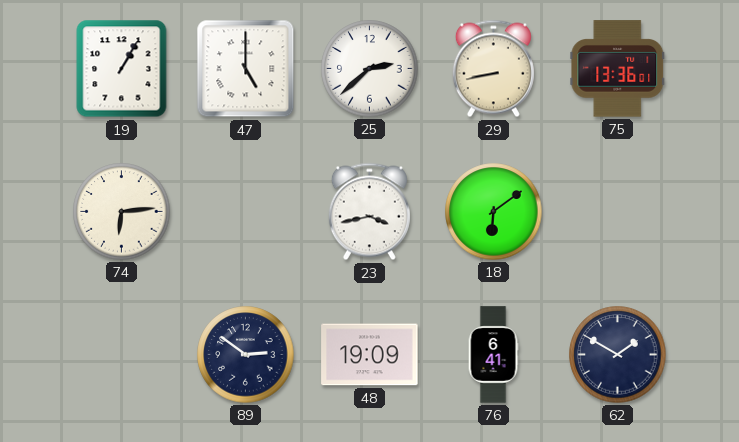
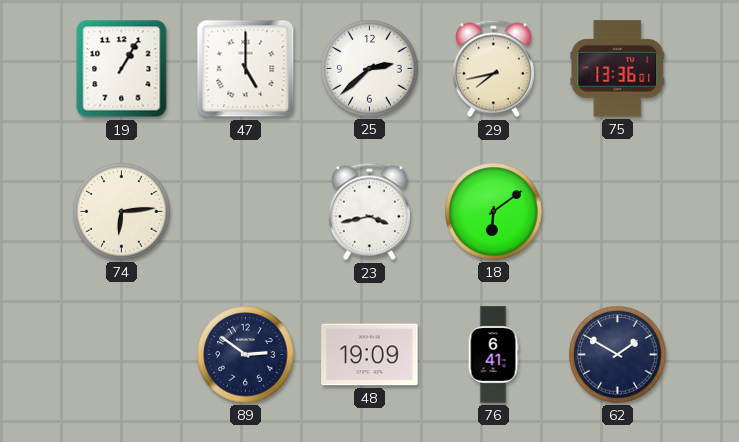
29: 8:43 -> 7:43 (493, 69)
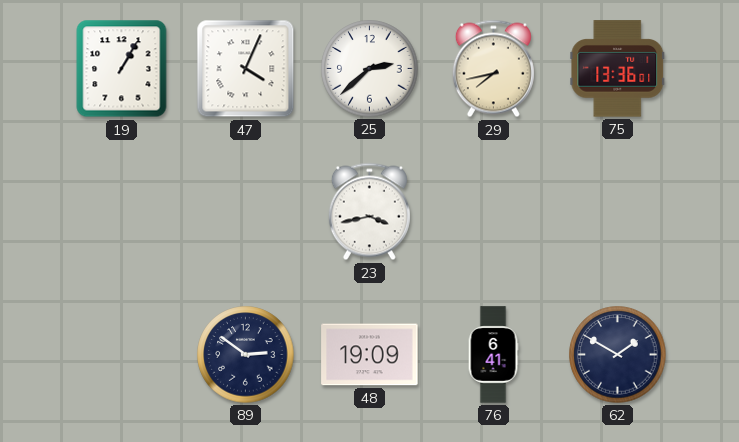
47: 5:00 -> 4:04 (246, 69)
74: 6:14 -> none (122, 212)
18: 6:09 -> none (494, 212)
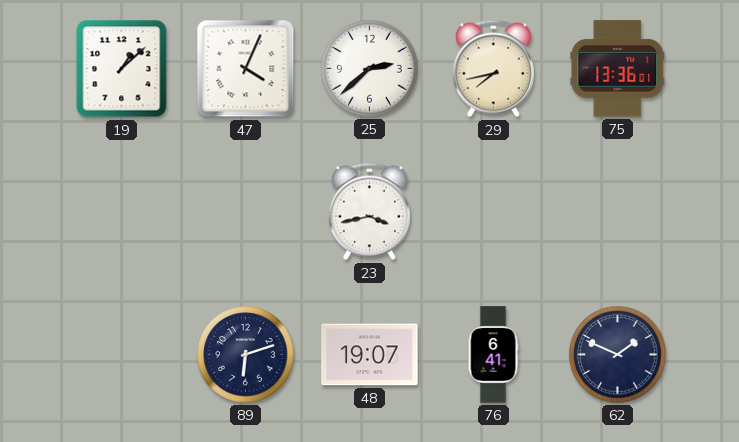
19: 1:05 -> 1:08 (122, 69)
89: 2:51 -> 6:12 (246, 355)
48: 19:09 -> 19:07 (370, 355)
62: 1:50 -> 1:49 (618, 355)
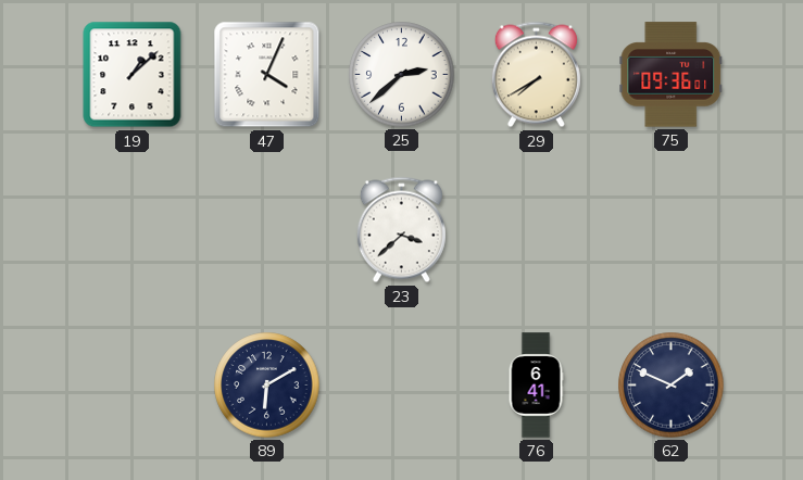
29: 7:43 -> 7:40 (536, 75)
75: 13:36 -> 09:36 (672, 75)
23: 3:43 -> 3:38 (401, 230)
89: 6:12 -> 6:10 (267, 386)
48: 19:07 -> none (370, 355)
